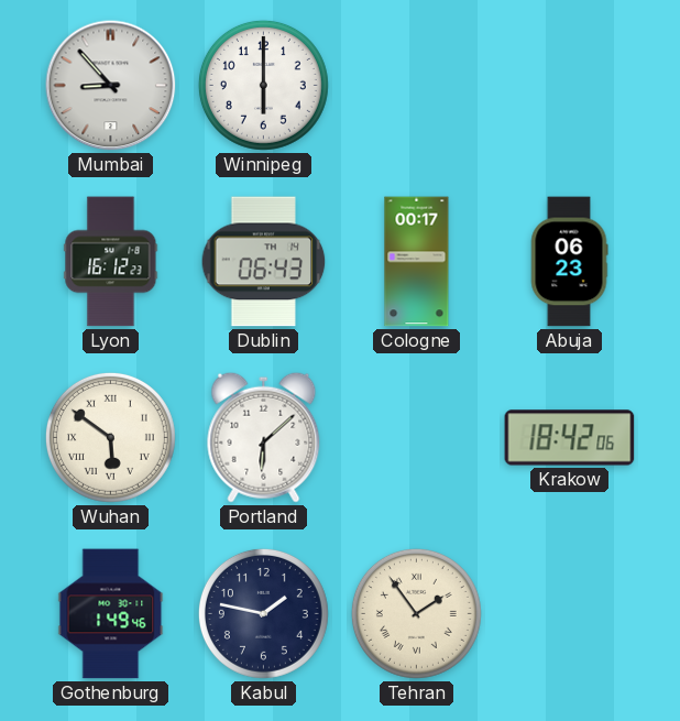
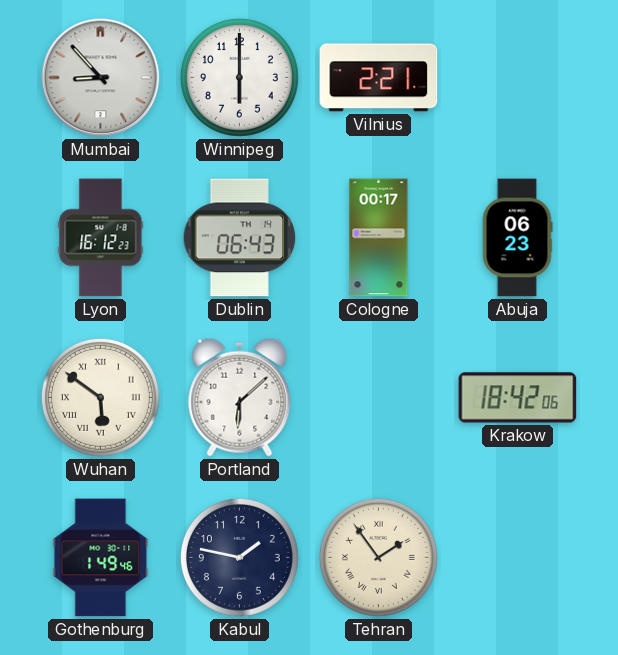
Vilnius: none -> 2:21 (379, 78)
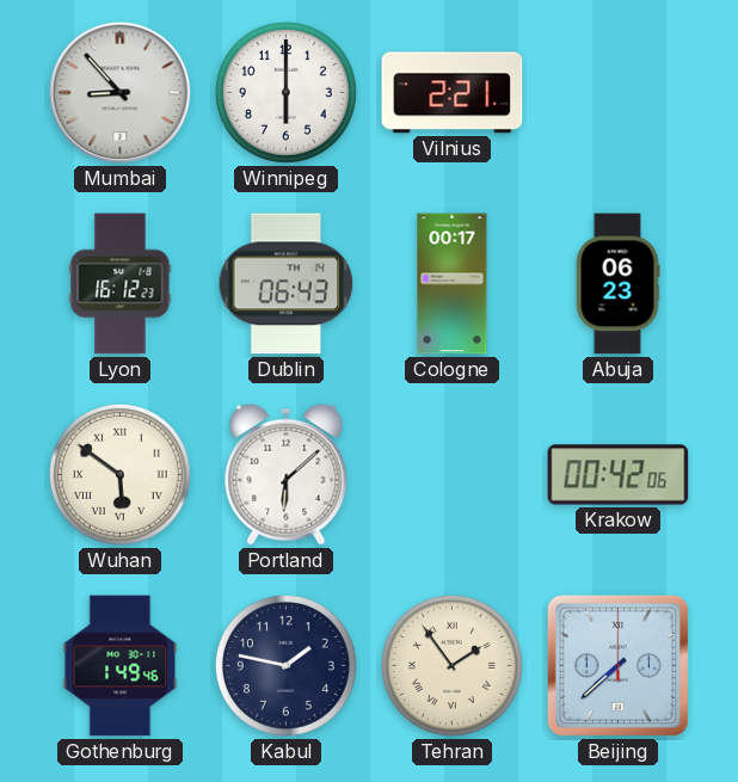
Krakow: 18:42 -> 00:42 (619, 475)
Beijing: none -> 7:38 (617, 665)
